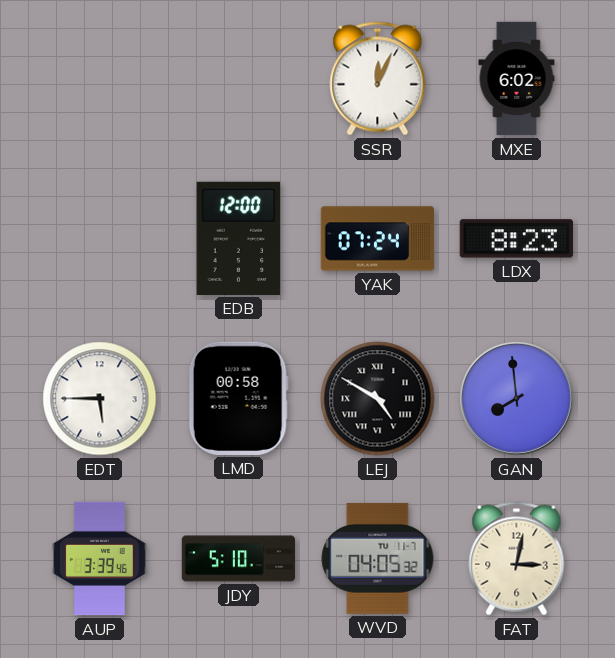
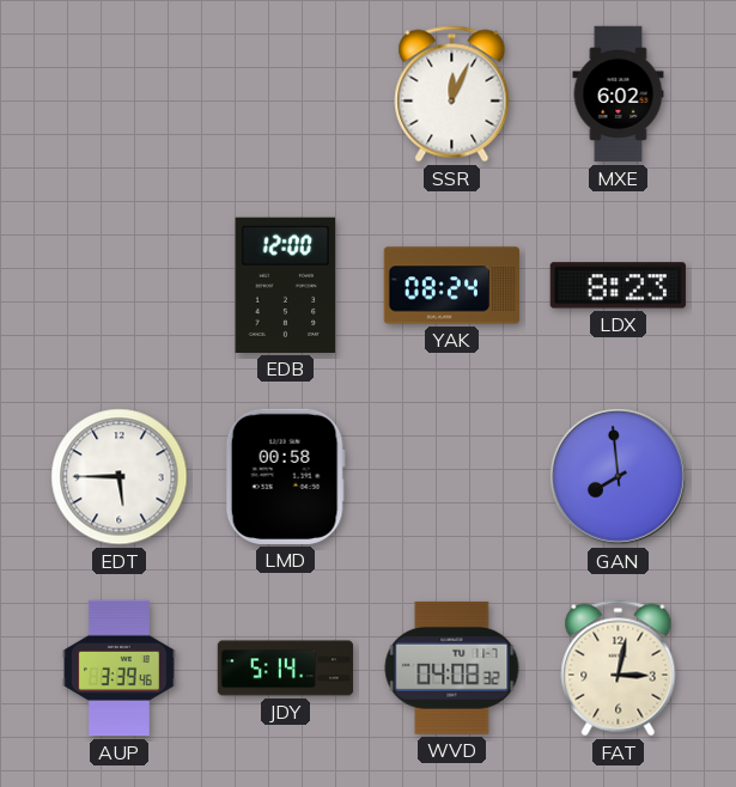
YAK: 07:24 -> 08:24 (452, 286)
LEJ: 4:50 -> none (378, 399)
JDY: 5:10 -> 5:14 (286, 669)
WVD: 04:05 -> 04:08 (452, 667)
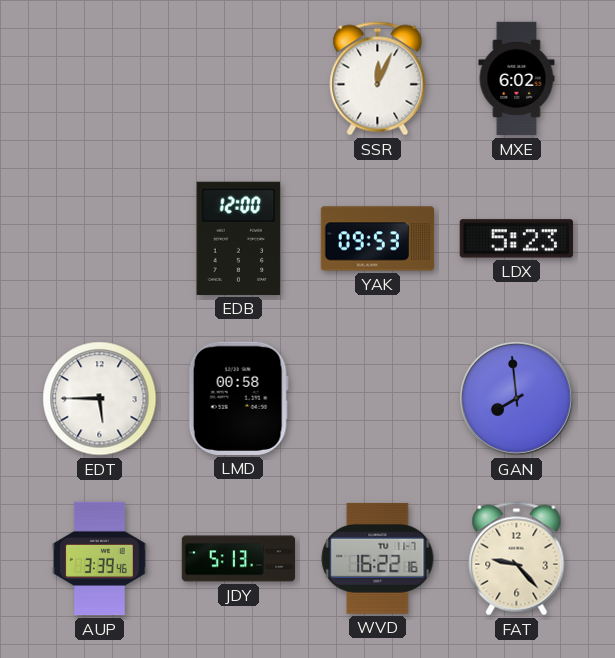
YAK: 08:24 -> 09:53 (378, 239)
LDX: 8:23 -> 5:23 (516, 239)
JDY: 5:14 -> 5:13 (239, 559)
WVD: 04:08 -> 16:22 (378, 558)
FAT: 3:02 -> 9:23 (517, 559)
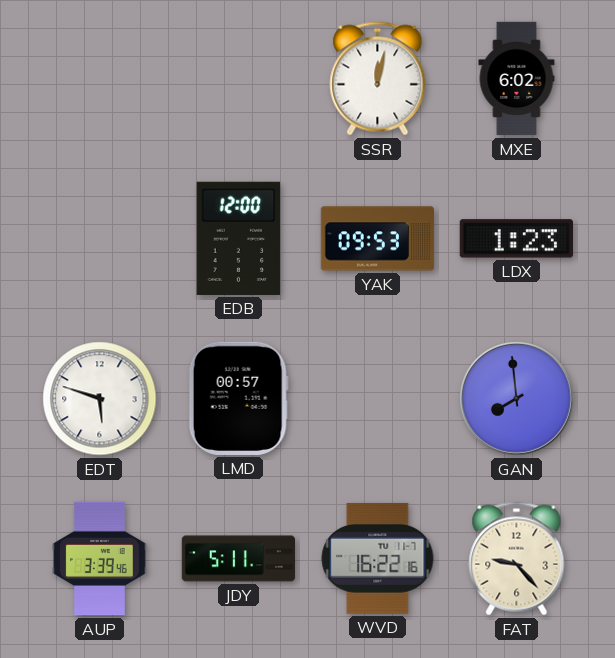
SSR: 12:04 -> 12:02 (378, 79)
LDX: 5:23 -> 1:23 (516, 239)
EDT: 5:45 -> 5:48 (100, 399)
LMD: 00:58 -> 00:57 (238, 398)
JDY: 5:13 -> 5:11 (239, 559)
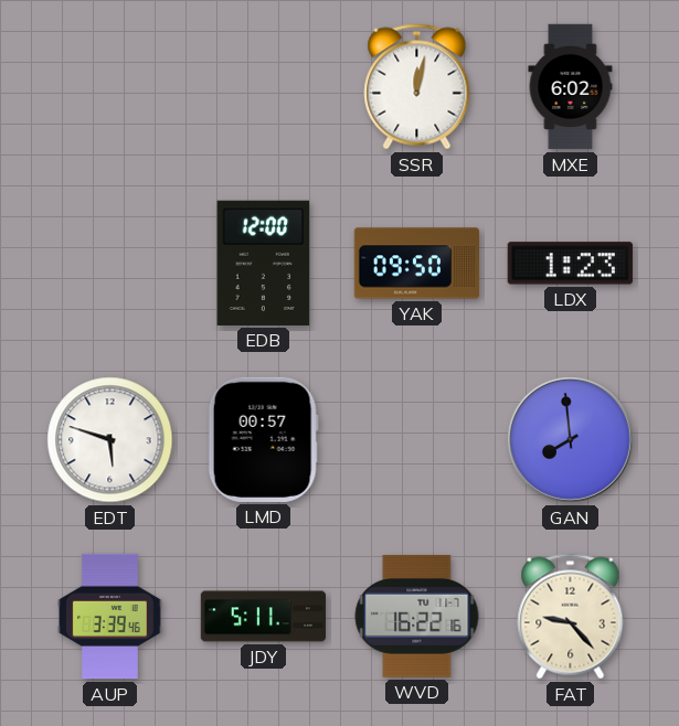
YAK: 09:53 -> 09:50 (417, 264)
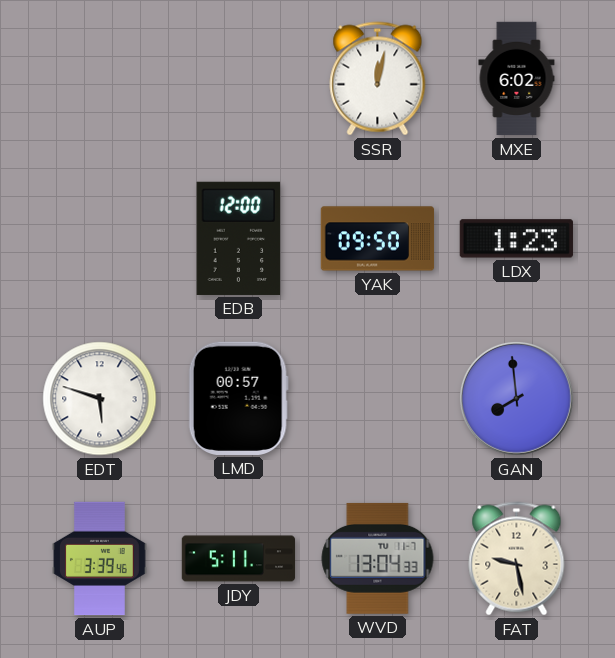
WVD: 16:22 -> 13:04 (378, 558)
FAT: 9:23 -> 9:28 (517, 559)
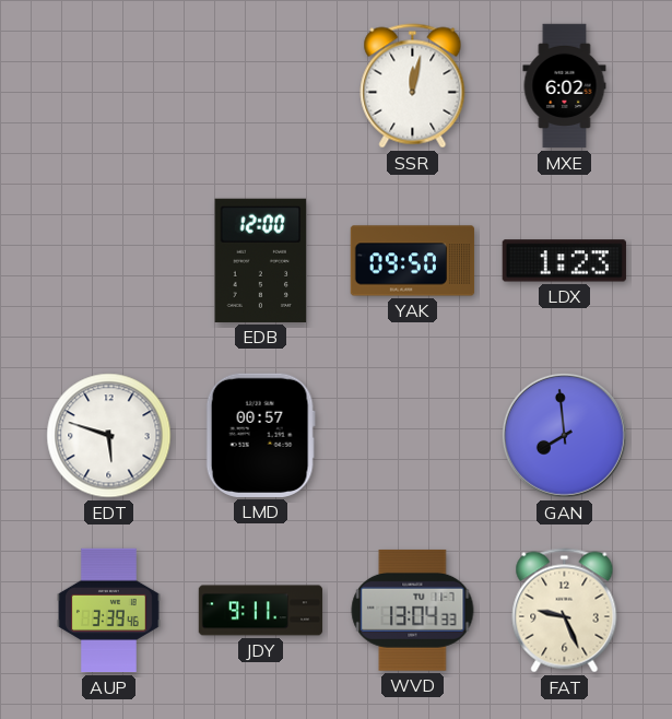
JDY: 5:11 -> 9:11 (261, 611)
FAT: 9:28 -> 9:26 (565, 611)
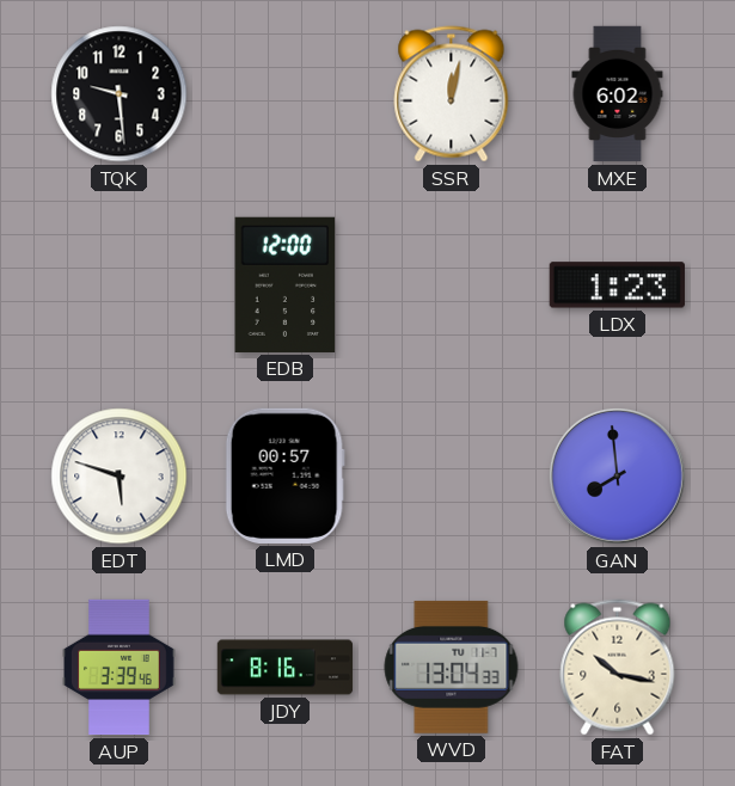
TQK: none -> 9:29 (120, 94)
YAK: 09:50 -> none (413, 261)
JDY: 9:11 -> 8:16 (286, 668)
FAT: 9:26 -> 10:17 (618, 668)
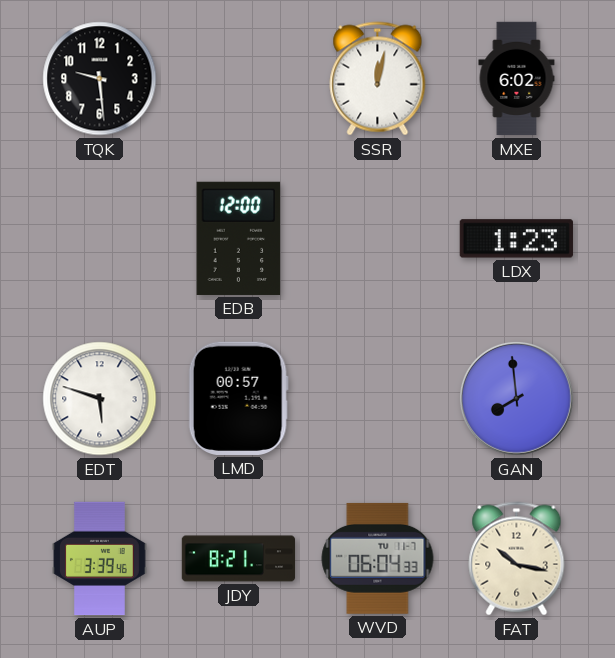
JDY: 8:16 -> 8:21 (239, 559)
WVD: 13:04 -> 06:04 (378, 558)
